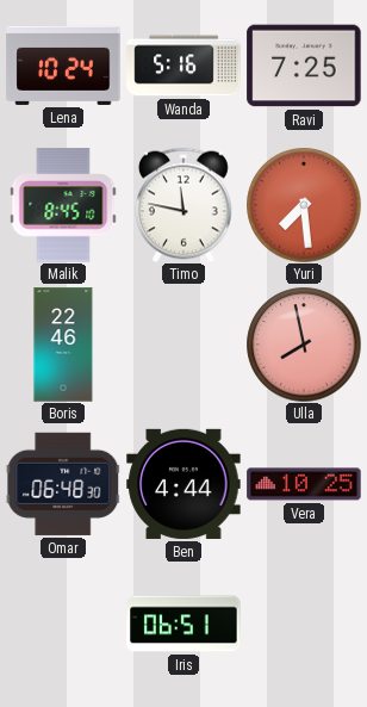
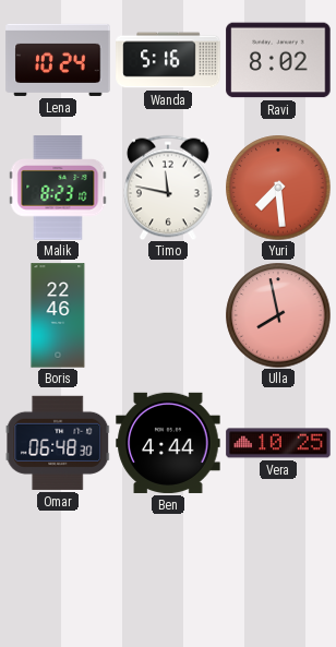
Ravi: 7:25 -> 8:02 (278, 60)
Malik: 8:45 -> 8:23 (58, 188)
Iris: 06:51 -> none (183, 624)
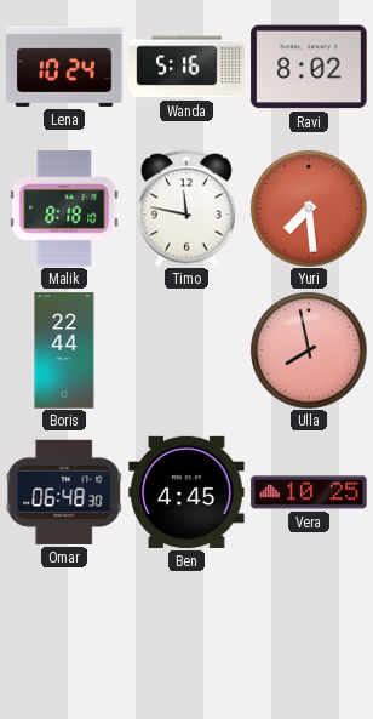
Malik: 8:23 -> 8:18 (64, 209)
Boris: 22:46 -> 22:44 (64, 350)
Ben: 4:44 -> 4:45 (187, 492)
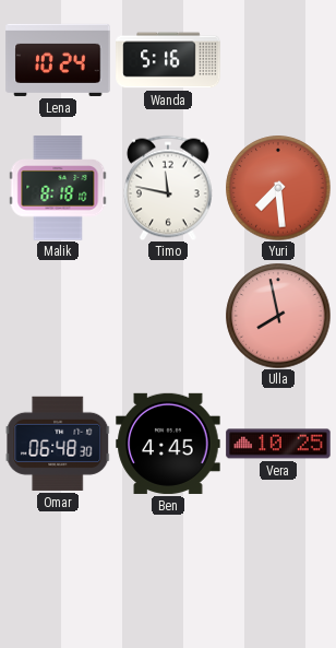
Ravi: 8:02 -> none (309, 67)
Boris: 22:44 -> none (64, 350)
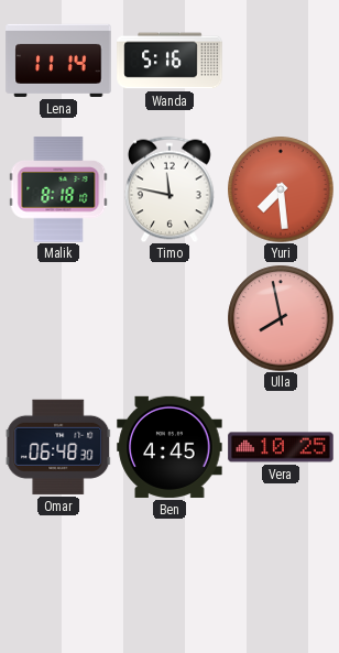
Lena: 10:24 -> 11:14 (58, 61)
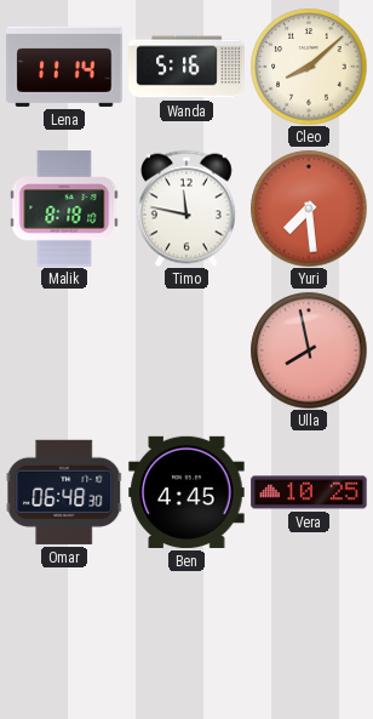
Cleo: none -> 8:08 (309, 67)
